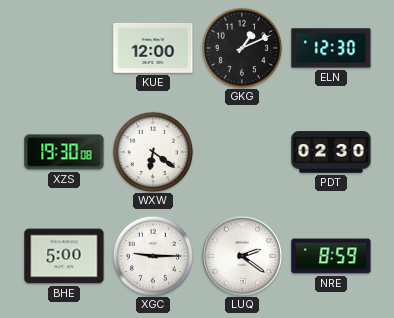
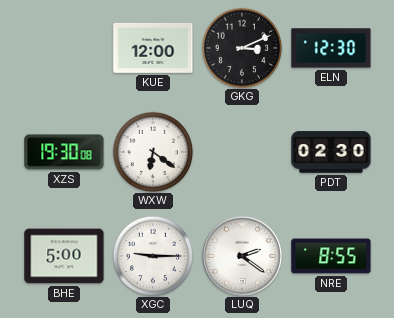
GKG: 1:11 -> 3:11 (242, 48)
NRE: 8:59 -> 8:55 (331, 256)
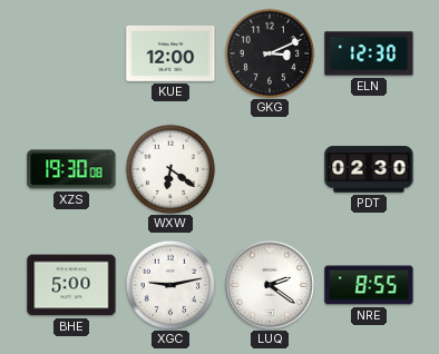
XGC: 9:15 -> 9:13 (170, 285)
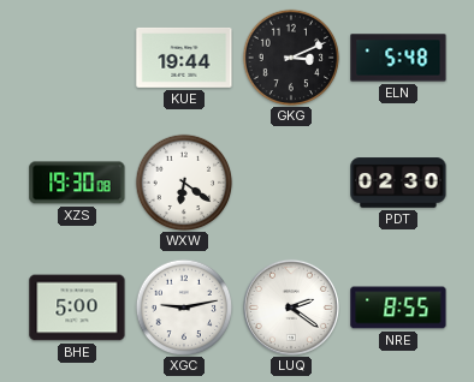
KUE: 12:00 -> 19:44 (184, 58)
ELN: 12:30 -> 5:48 (398, 58)
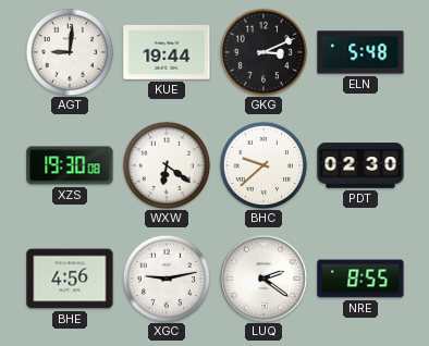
AGT: none -> 9:01 (70, 52)
BHC: none -> 9:38 (263, 165)
BHE: 5:00 -> 4:56 (70, 279)
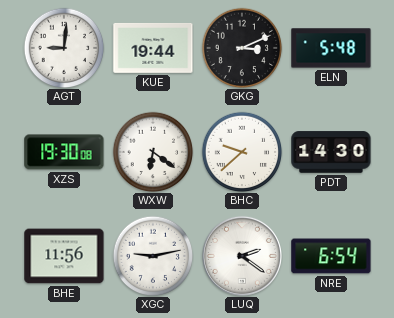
PDT: 02:30 -> 14:30 (331, 152)
BHE: 4:56 -> 11:56 (64, 256)
NRE: 8:55 -> 6:54 (331, 256)
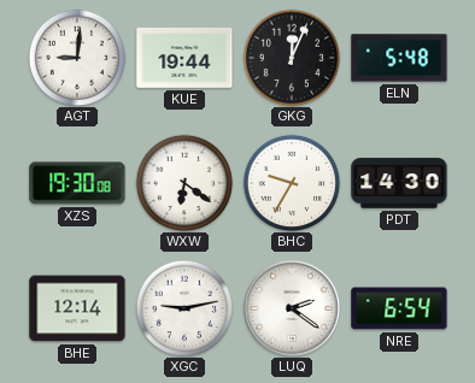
GKG: 3:11 -> 12:04 (292, 58)
BHC: 9:38 -> 9:35 (292, 183)
BHE: 11:56 -> 12:14 (77, 308)
